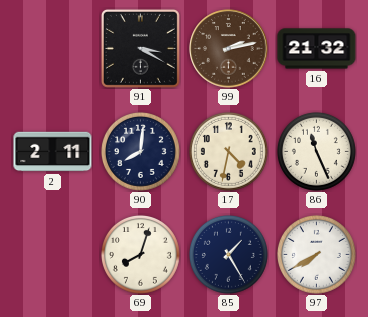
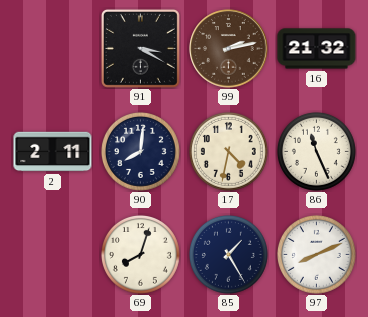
97: 7:40 -> 8:11 (316, 254)
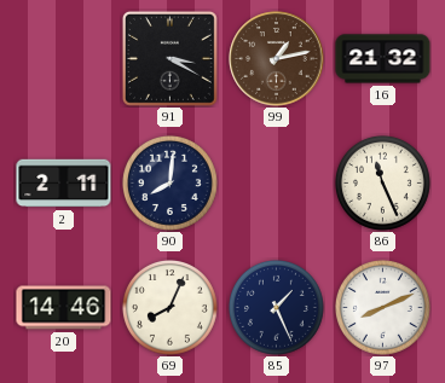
99: 2:13 -> 1:13 (277, 59)
17: 4:32 -> none (228, 151)
20: none -> 14:46 (64, 308)
69: 8:03 -> 8:04 (169, 307)
85: 1:25 -> 1:26 (276, 307)
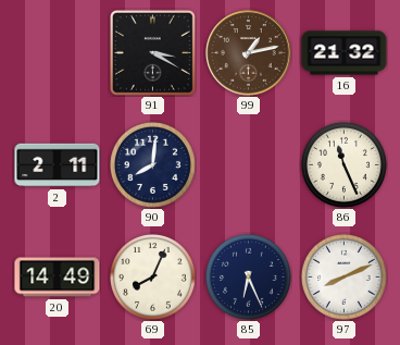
20: 14:46 -> 14:49 (58, 278)
85: 1:26 -> 6:26 (248, 276)
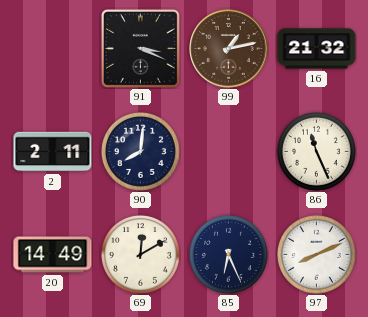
91: 3:20 -> 3:19 (140, 48)
69: 8:04 -> 12:10 (140, 254)
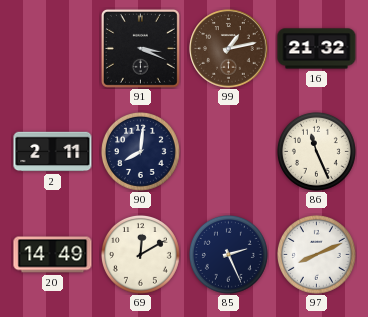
85: 6:26 -> 2:26 (228, 254)
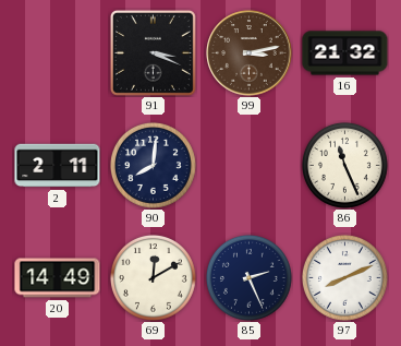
99: 1:13 -> 3:13 (250, 53)
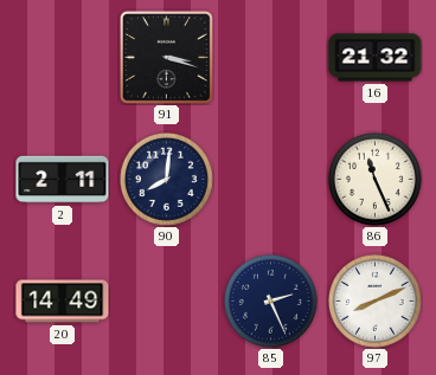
91: 3:19 -> 3:18 (166, 57)
99: 3:13 -> none (250, 53)
69: 12:10 -> none (153, 277)
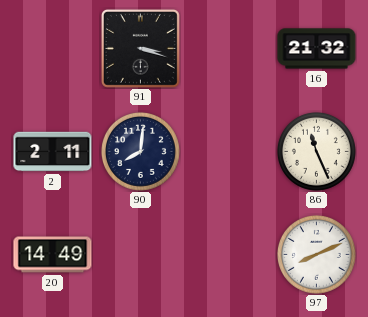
85: 2:26 -> none (270, 300)
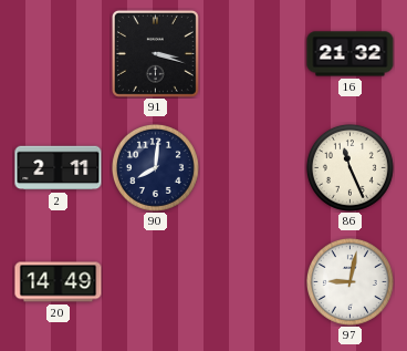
97: 8:11 -> 9:02 (349, 281)
